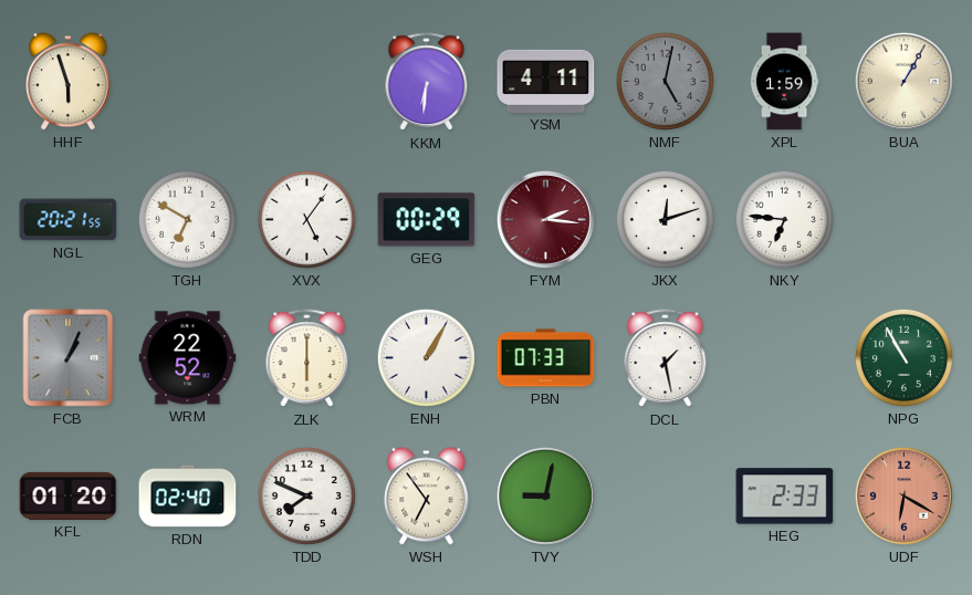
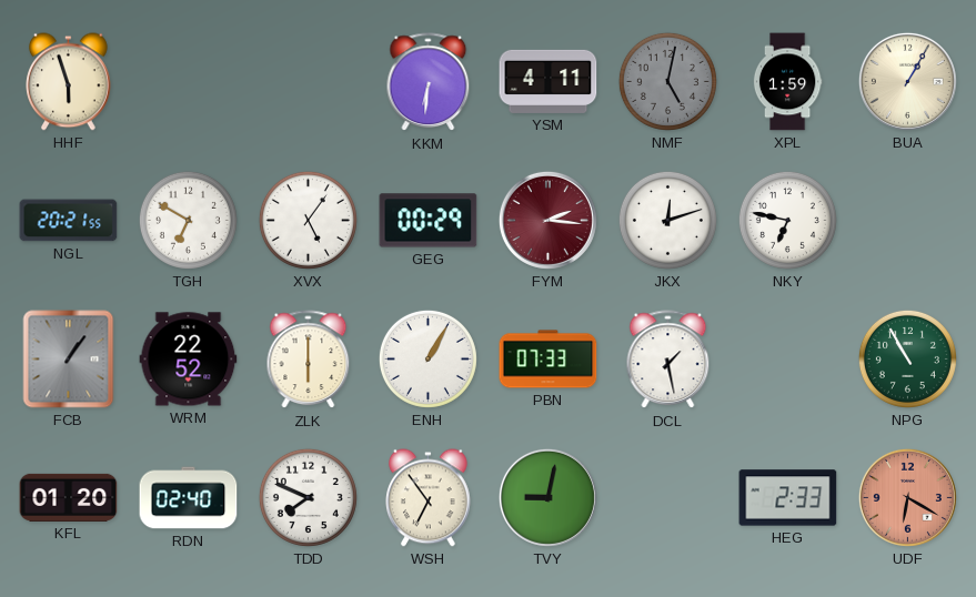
NKY: 6:46 -> 6:47 (787, 220)
FCB: 1:04 -> 1:06 (69, 360)
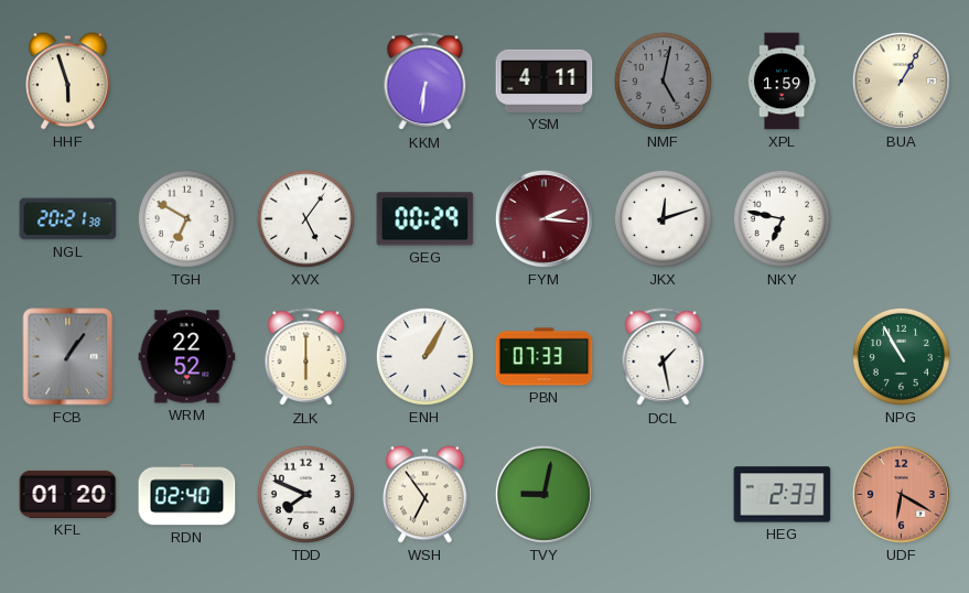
NGL: 20:21:55 -> 20:21:38 (68, 219)
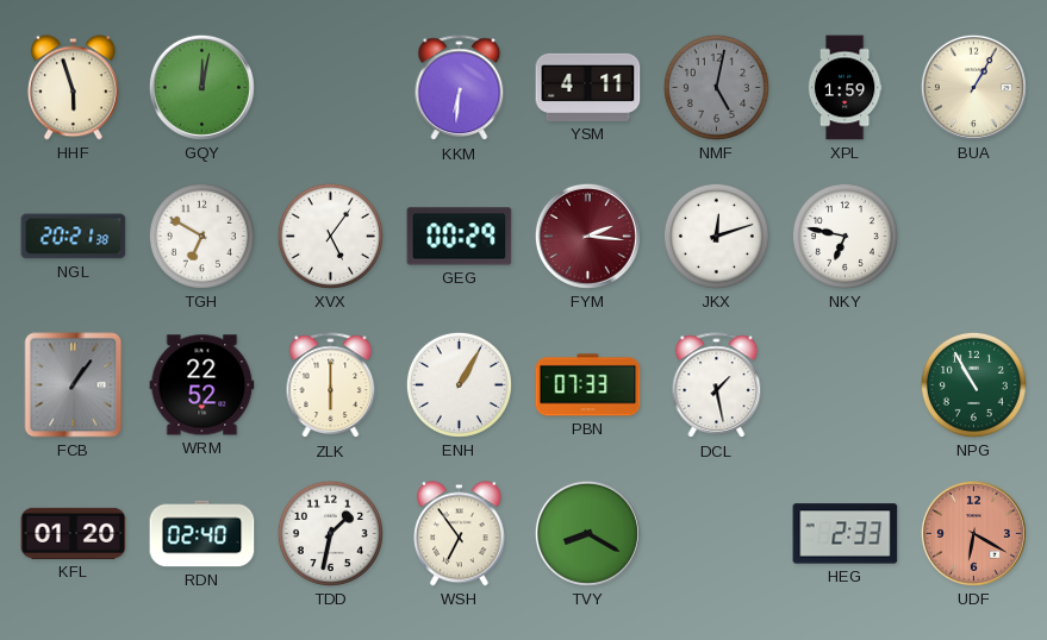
GQY: none -> 12:02 (201, 87)
TDD: 7:49 -> 1:32 (330, 533)
TVY: 9:02 -> 8:20 (587, 533)
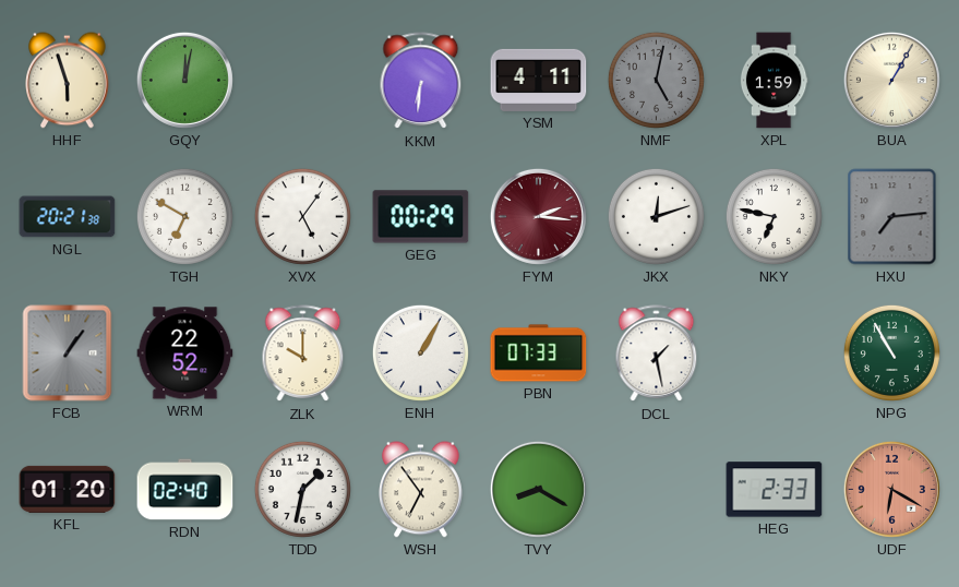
HXU: none -> 7:14 (892, 217)
ZLK: 6:00 -> 10:00 (303, 354)
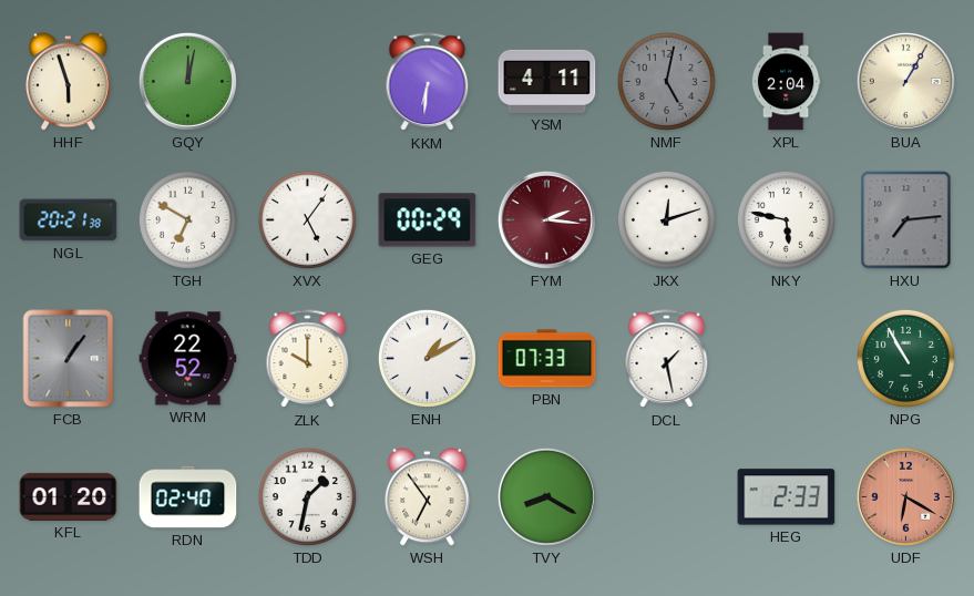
XPL: 1:59 -> 2:04 (786, 82)
NKY: 6:47 -> 5:47 (786, 219)
ENH: 1:05 -> 1:10 (427, 358)
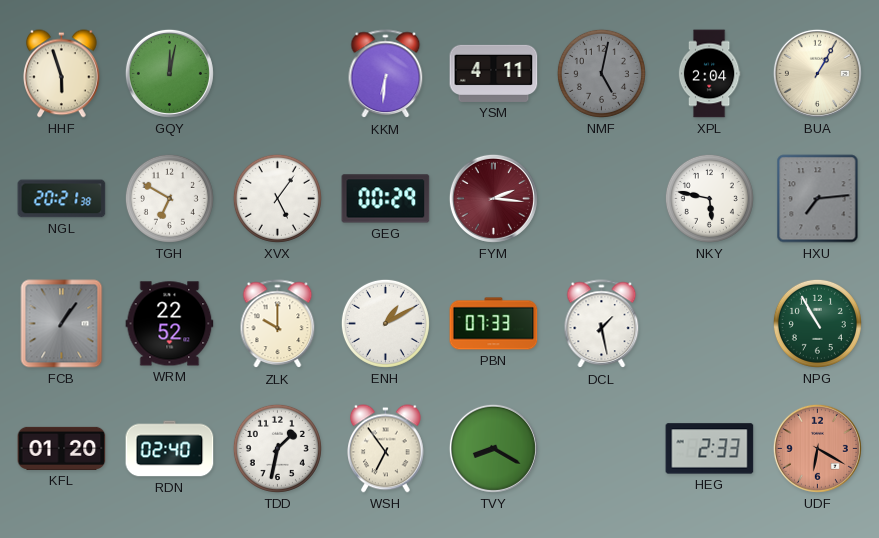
JKX: 12:12 -> none (666, 219)
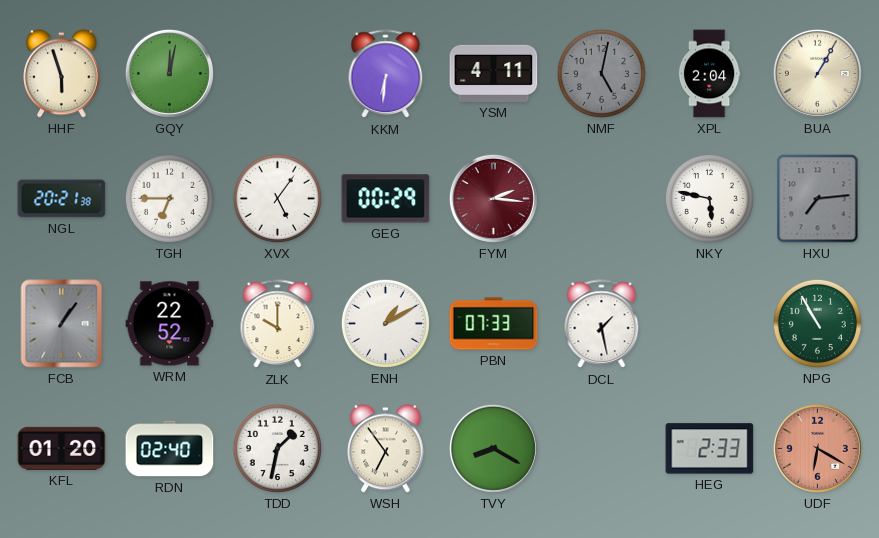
TGH: 6:50 -> 6:45 (169, 198)
